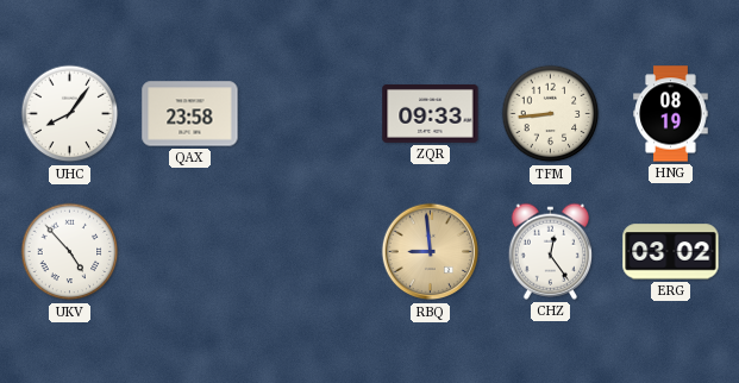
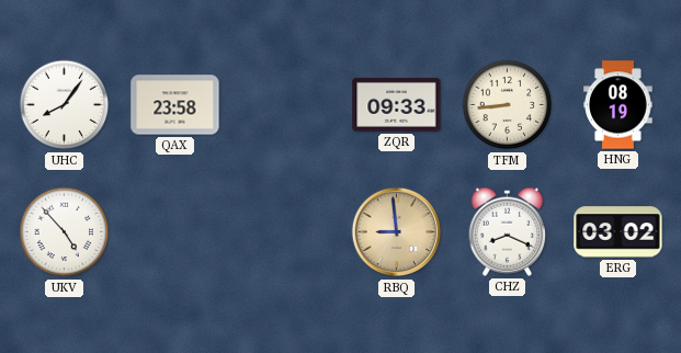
CHZ: 12:24 -> 8:19 (507, 231)
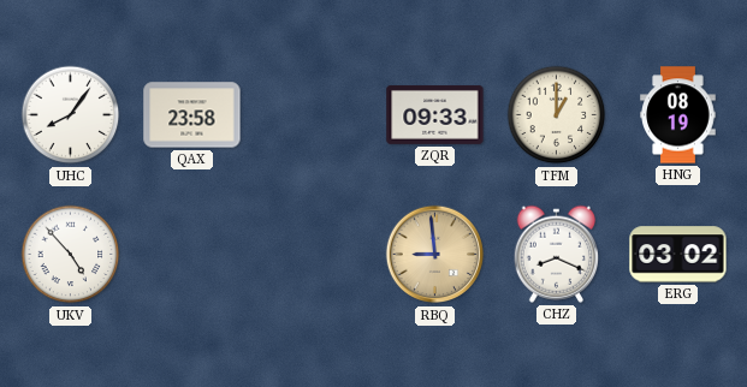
TFM: 8:44 -> 1:00 (557, 115)
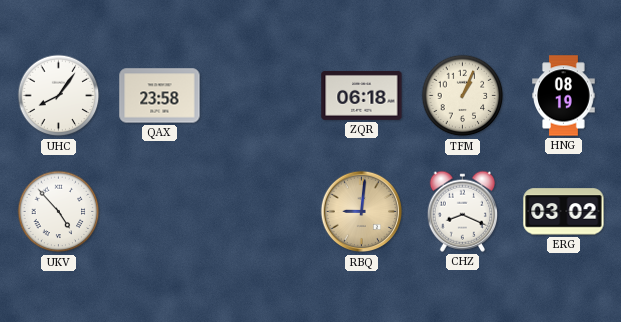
ZQR: 09:33 -> 06:18 (362, 95)
TFM: 1:00 -> 1:04 (463, 96)
RBQ: 8:59 -> 9:01 (362, 212)
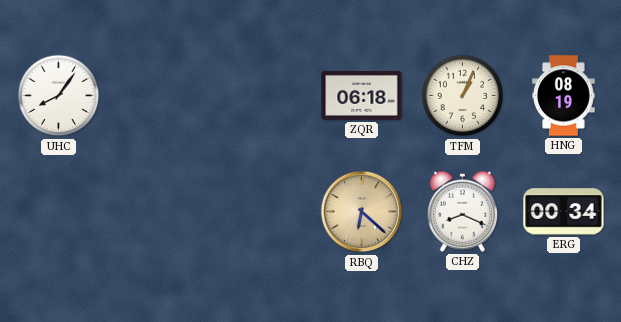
QAX: 23:58 -> none (160, 96)
UKV: 4:53 -> none (59, 212)
RBQ: 9:01 -> 6:22 (362, 212)
ERG: 03:02 -> 00:34 (564, 212)
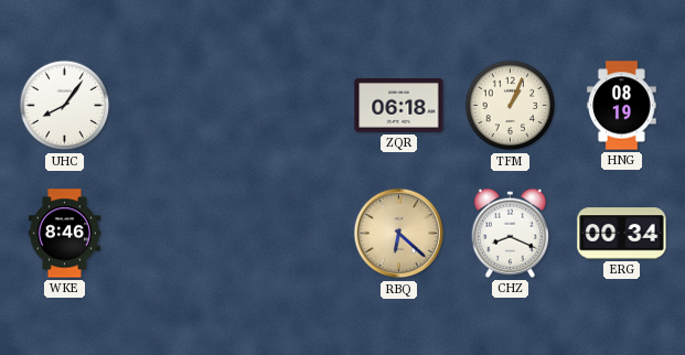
WKE: none -> 8:46 (64, 234)
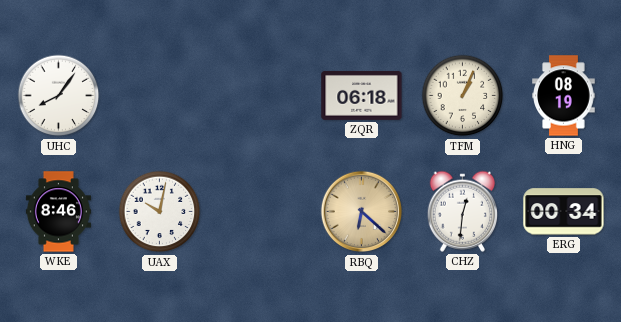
UAX: none -> 10:02 (160, 212)
CHZ: 8:19 -> 12:31 (462, 211)
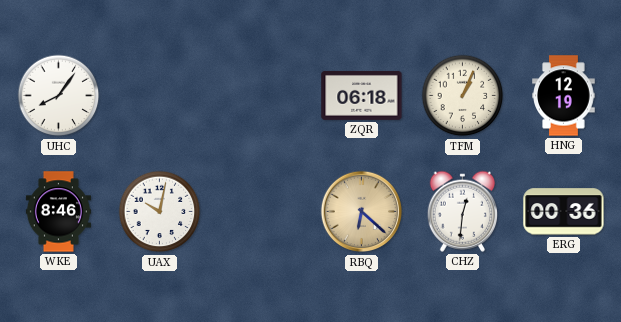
HNG: 08:19 -> 12:19 (564, 96)
ERG: 00:34 -> 00:36 (564, 212)
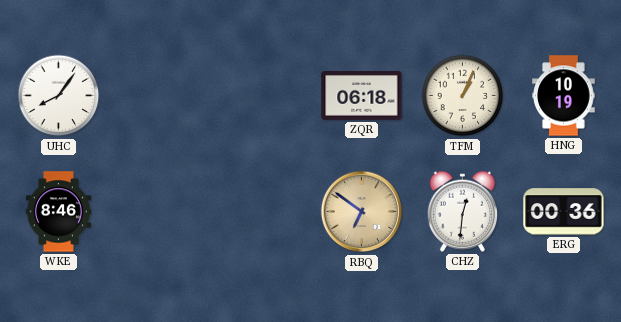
HNG: 12:19 -> 10:19 (564, 96)
UAX: 10:02 -> none (160, 212)
RBQ: 6:22 -> 6:51 (362, 212)
